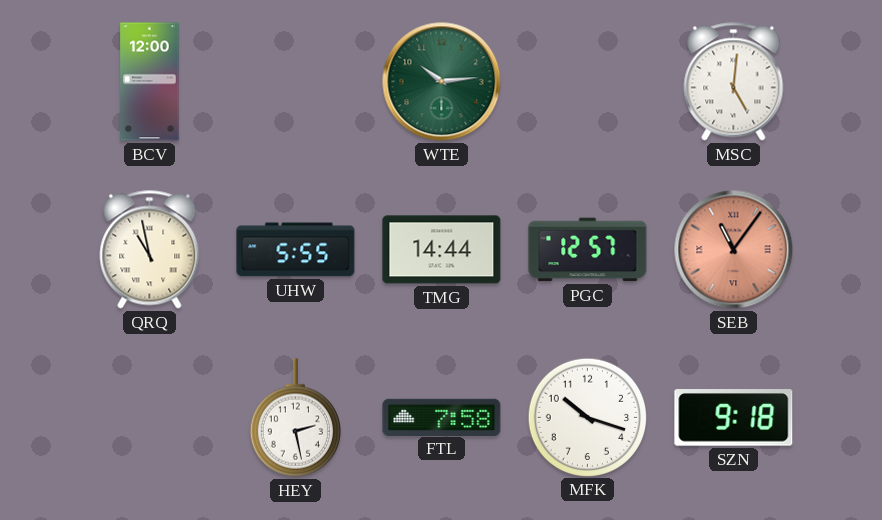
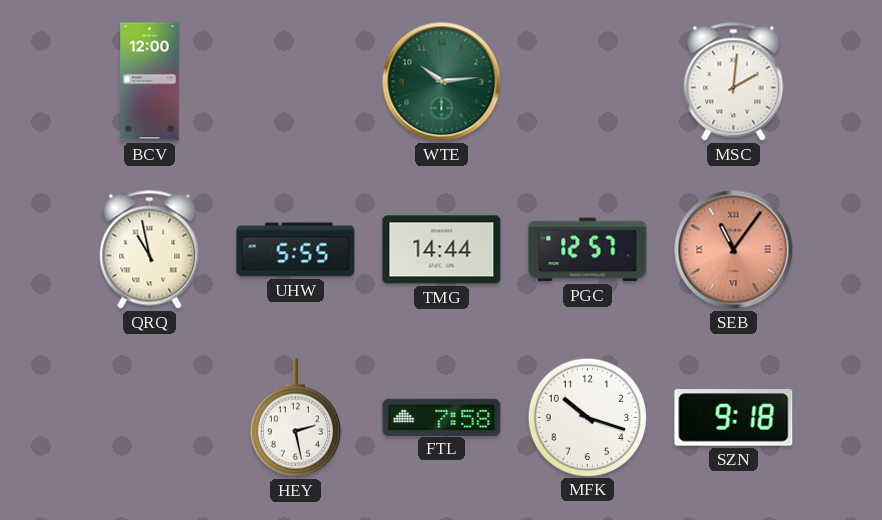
MSC: 5:01 -> 2:01 (734, 82)
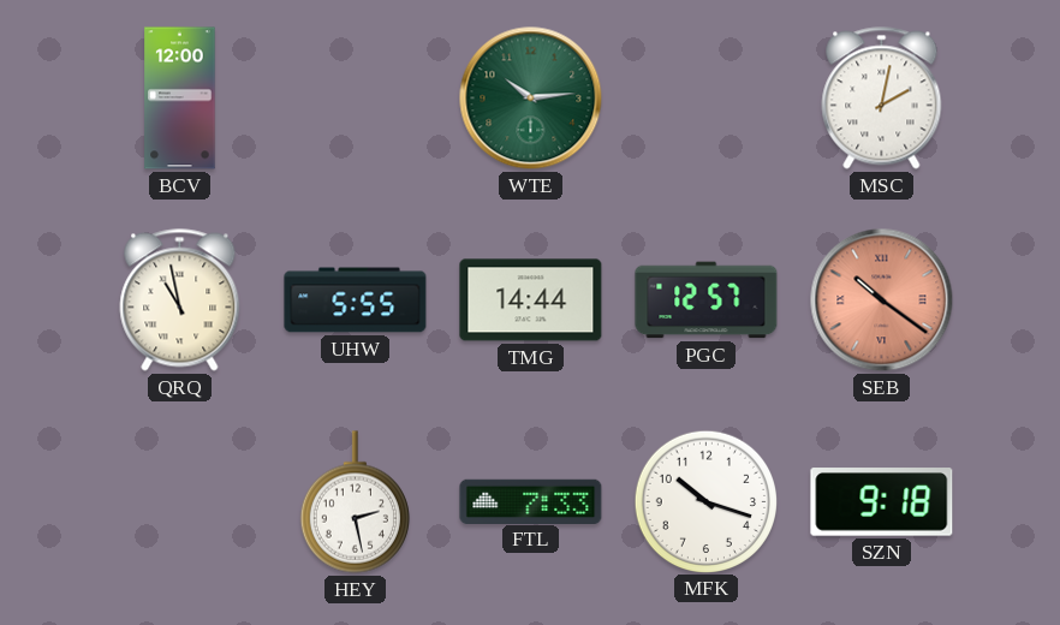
MSC: 2:01 -> 2:02 (882, 99)
SEB: 11:06 -> 10:21 (882, 300)
FTL: 7:58 -> 7:33 (531, 501)
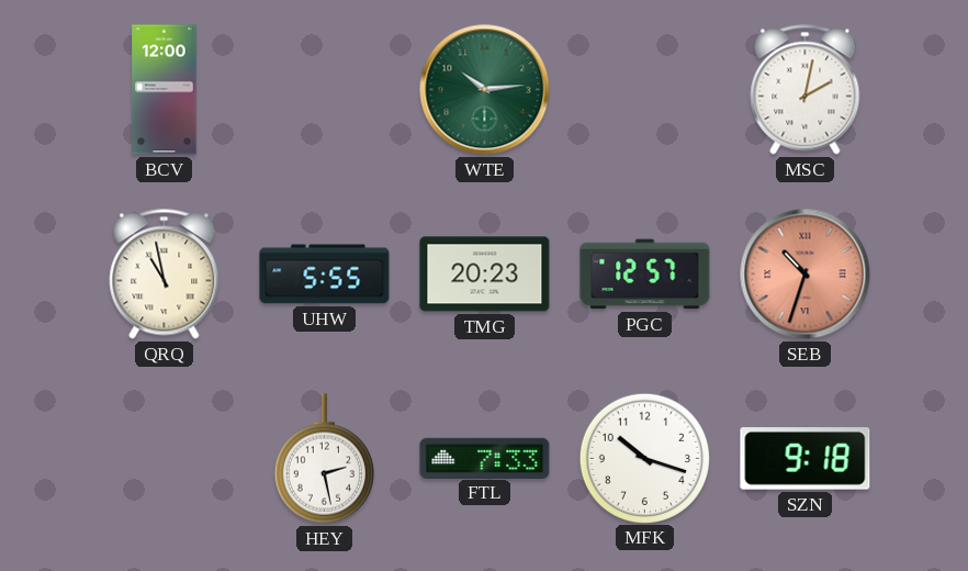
TMG: 14:44 -> 20:23 (485, 275)
SEB: 10:21 -> 10:33 (806, 275)
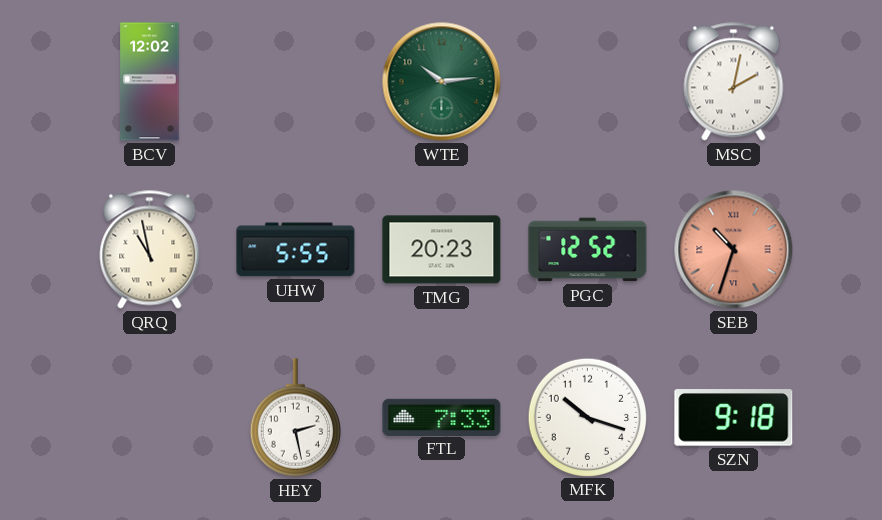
BCV: 12:00 -> 12:02 (150, 82)
PGC: 12:57 -> 12:52 (588, 250)
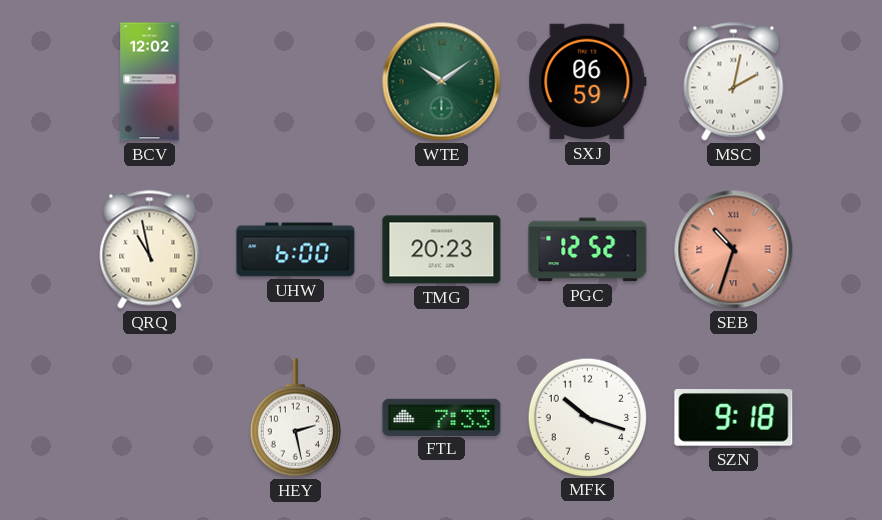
WTE: 10:14 -> 10:09 (442, 82)
SXJ: none -> 06:59 (588, 82)
UHW: 5:55 -> 6:00 (296, 250)
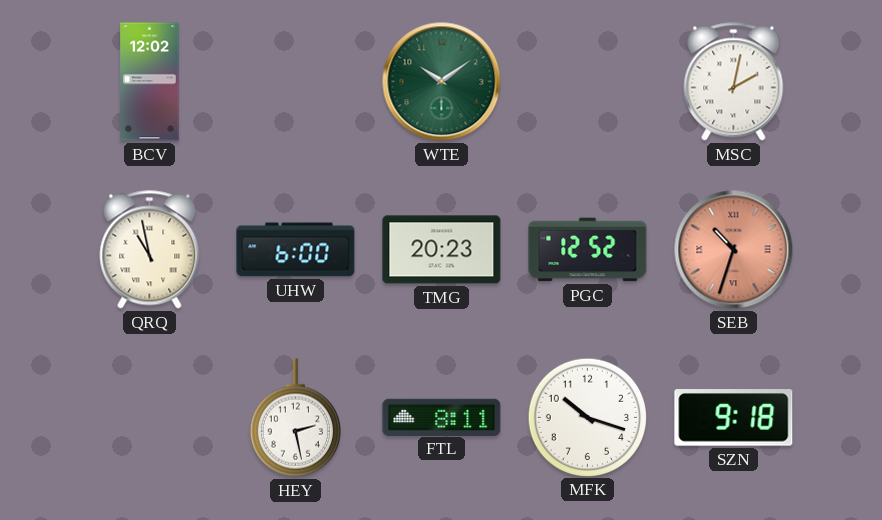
SXJ: 06:59 -> none (588, 82)
FTL: 7:33 -> 8:11 (442, 417)
